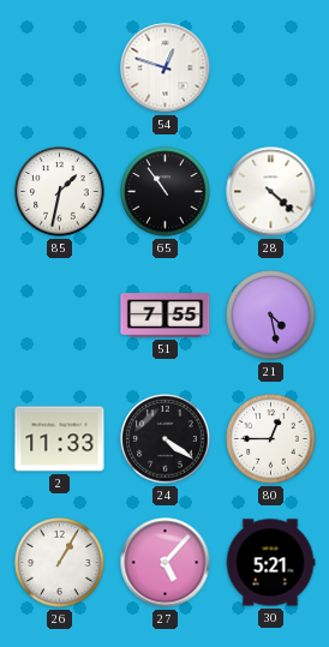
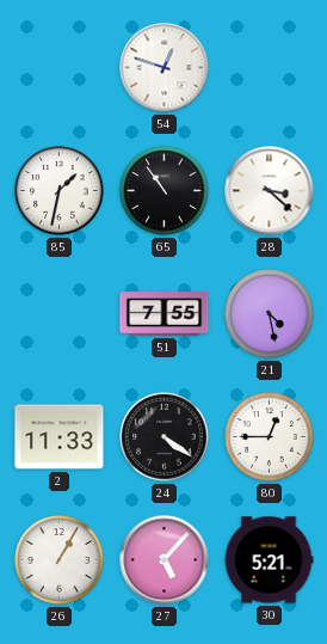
28: 4:22 -> 3:22 (270, 191)
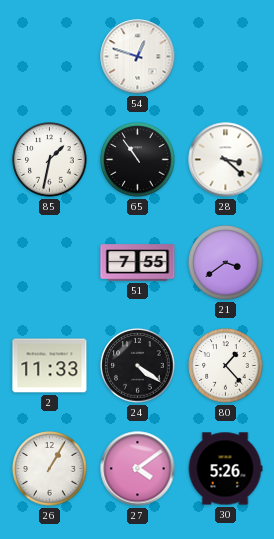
21: 4:28 -> 3:39 (226, 263)
80: 12:45 -> 1:23 (226, 366)
27: 5:07 -> 4:09 (138, 469)
30: 5:21 -> 5:26 (225, 469)
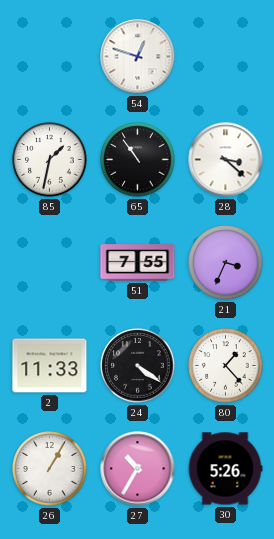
21: 3:39 -> 3:34 (226, 263)
27: 4:09 -> 10:35 (138, 469)
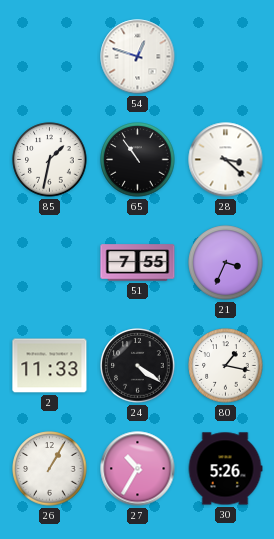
80: 1:23 -> 1:17 (226, 366)
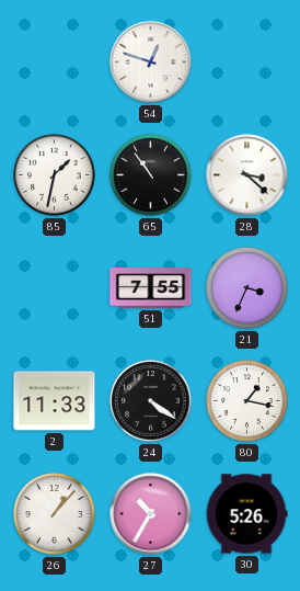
26: 1:05 -> 1:07 (55, 514)
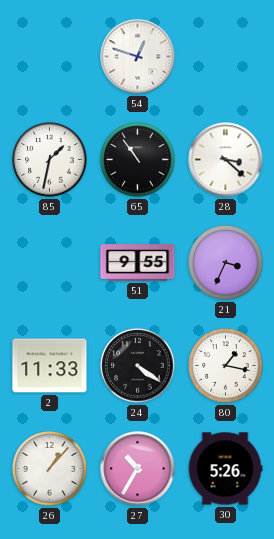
51: 7:55 -> 9:55 (138, 263)
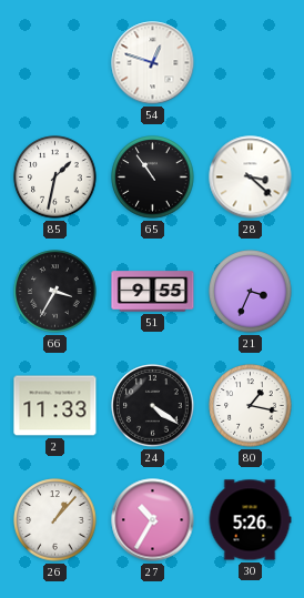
66: none -> 3:35 (55, 292)
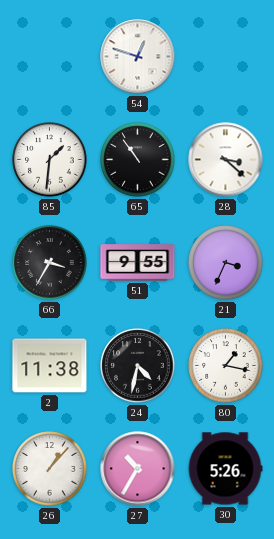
85: 1:32 -> 1:31 (50, 160)
2: 11:33 -> 11:38 (50, 366)
24: 4:21 -> 4:32 (138, 366)
